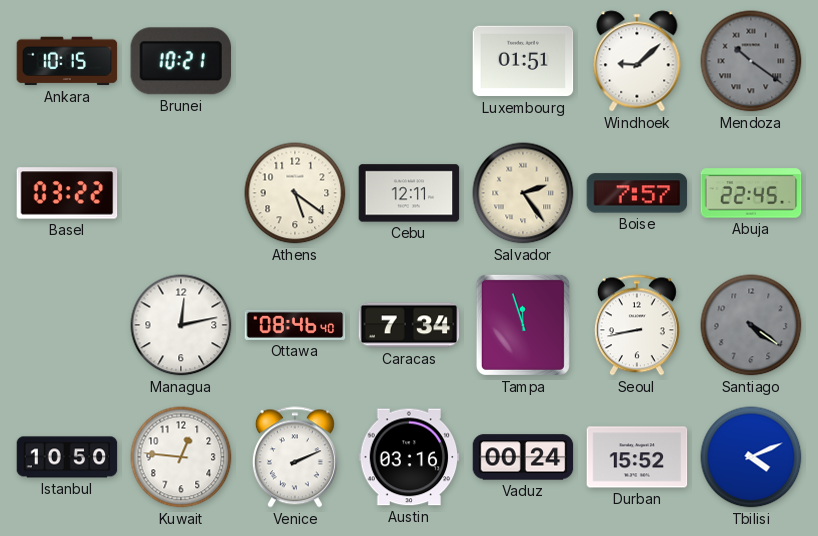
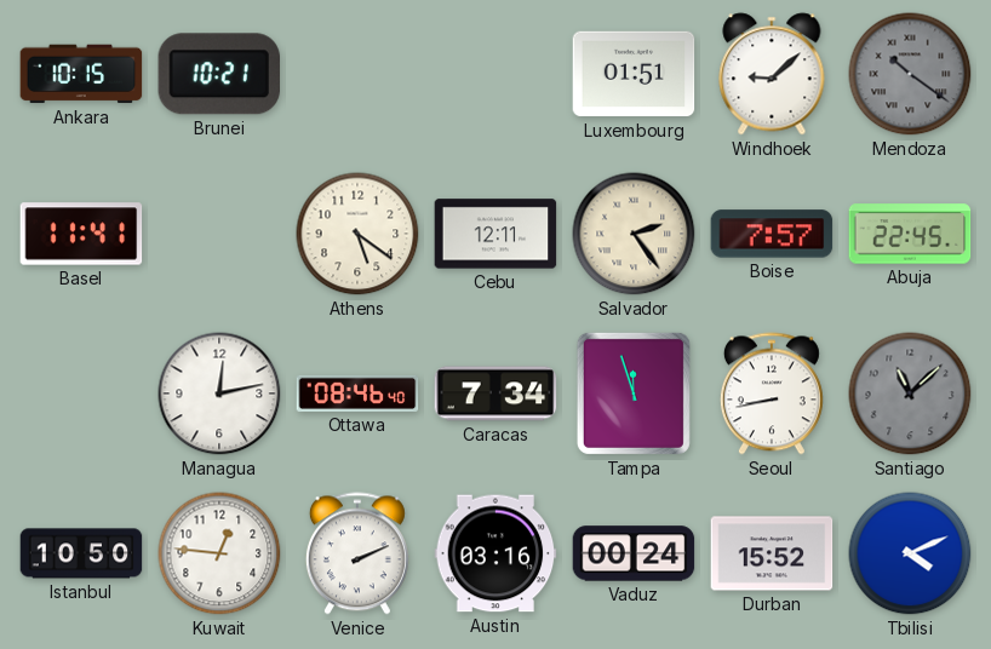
Basel: 03:22 -> 11:41 (81, 234)
Santiago: 4:21 -> 11:08 (910, 394)
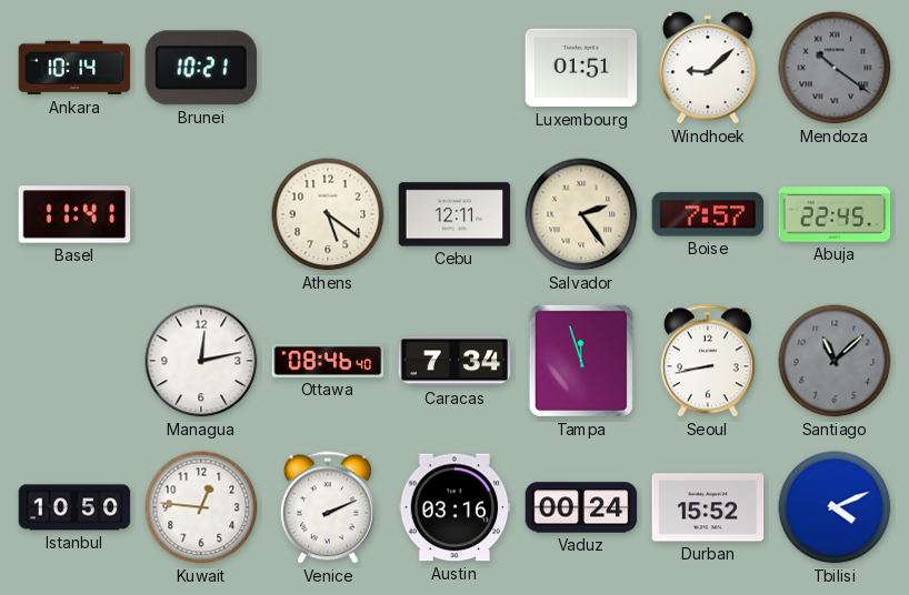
Ankara: 10:15 -> 10:14 (74, 68)
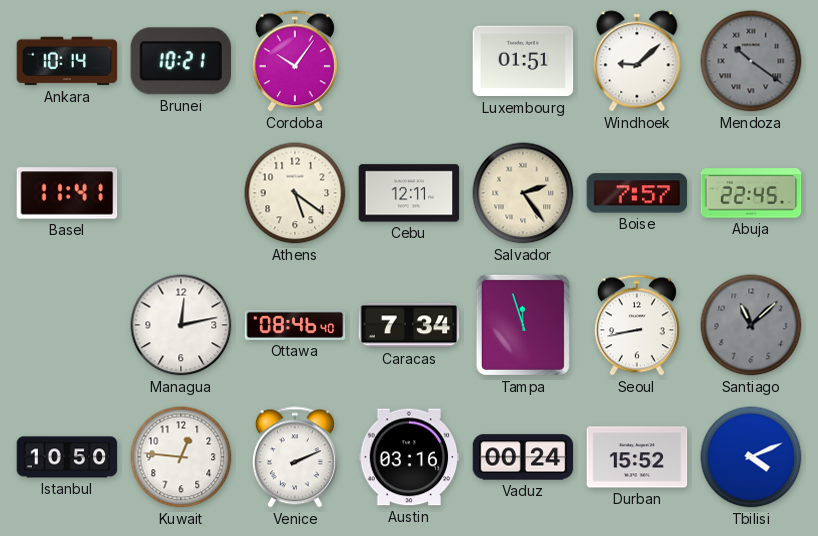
Cordoba: none -> 10:06 (295, 61)
